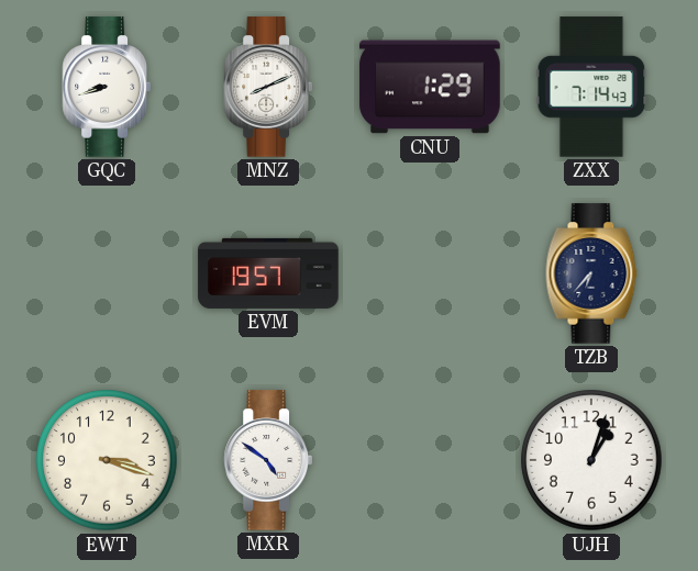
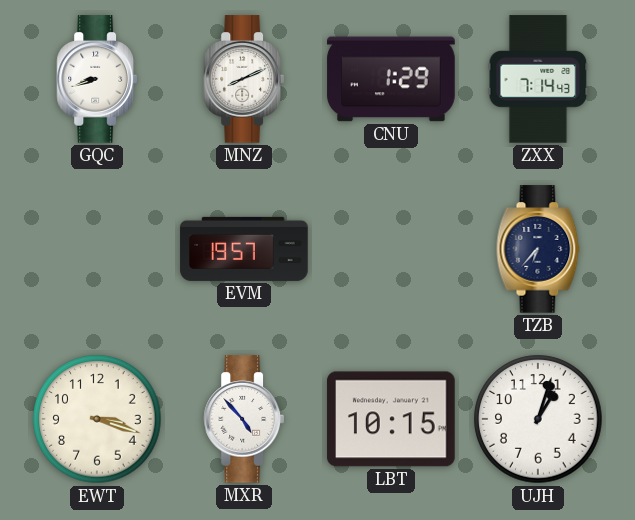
MXR: 4:51 -> 4:53 (243, 419)
LBT: none -> 10:15 (391, 419)
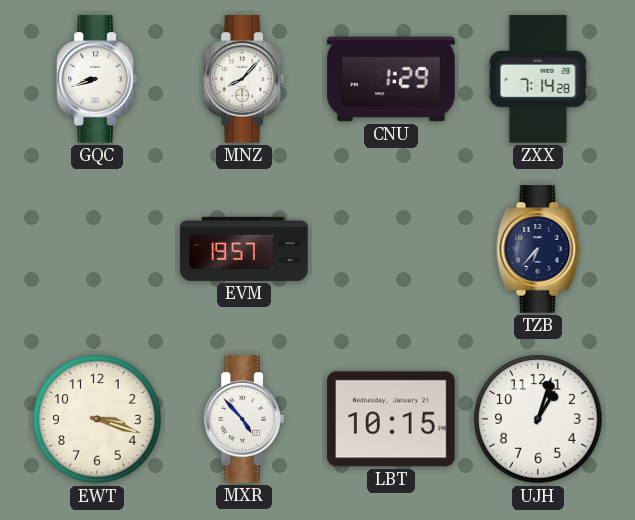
MNZ: 8:11 -> 8:07 (243, 79)
ZXX: 7:14:43 -> 7:14:28 (538, 79)
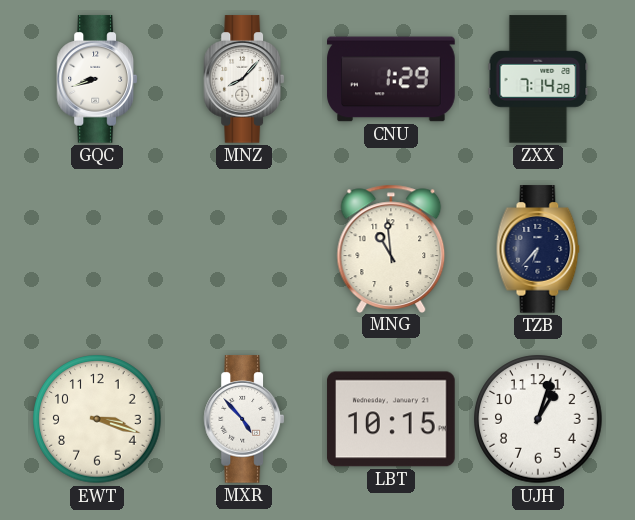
EVM: 19:57 -> none (244, 249)
MNG: none -> 10:59 (391, 248)
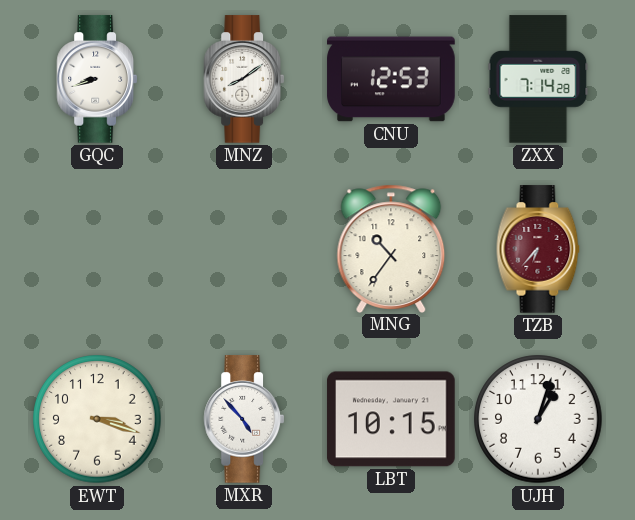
MNZ: 8:07 -> 8:09 (243, 79)
CNU: 1:29 -> 12:53 (391, 79)
MNG: 10:59 -> 10:36 (391, 248)
TZB dial: navy -> burgundy (538, 249)
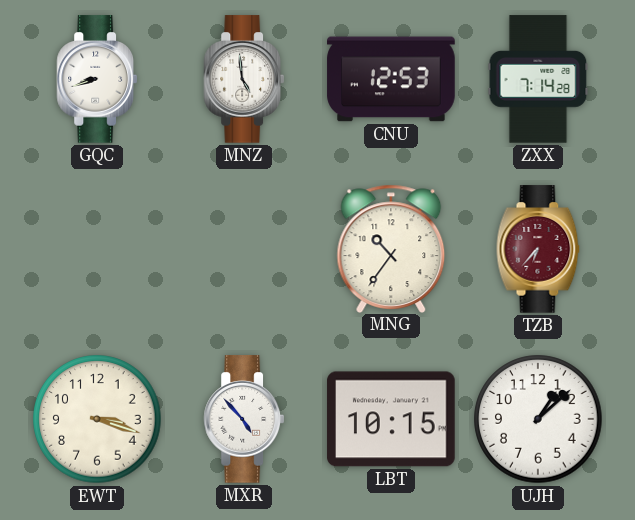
MNZ: 8:09 -> 4:59 (243, 79)
UJH: 1:03 -> 1:08 (538, 419)
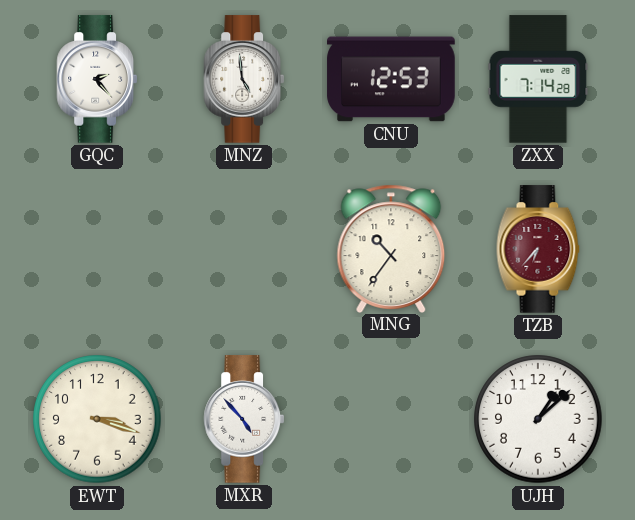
GQC: 8:42 -> 2:23 (96, 79)
LBT: 10:15 -> none (391, 419)
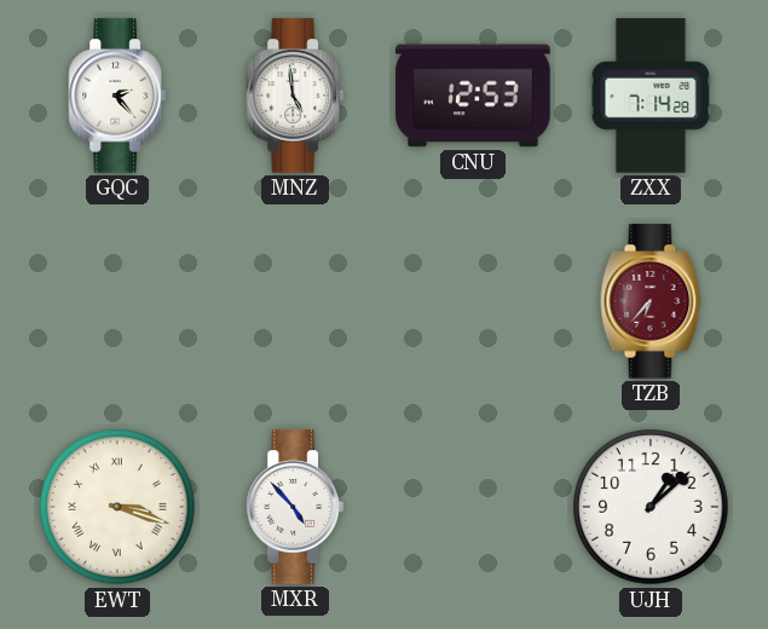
MNG: 10:36 -> none (391, 248)
EWT numerals: Arabic -> Roman (117, 507)
